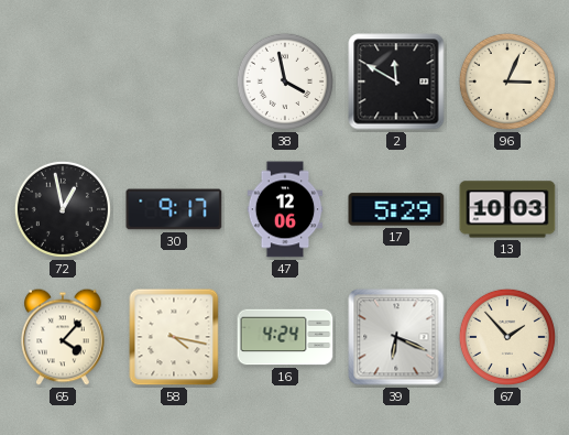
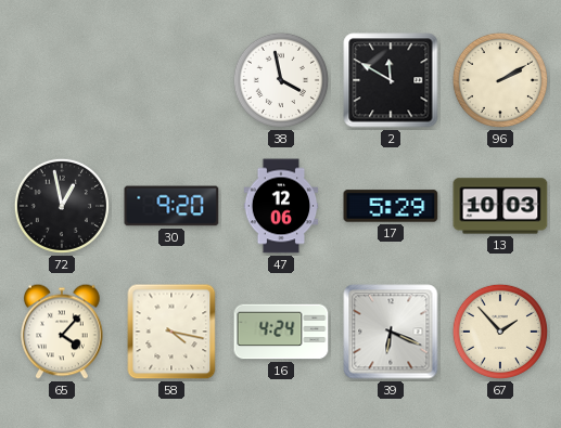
96: 3:04 -> 2:10 (500, 80)
30: 9:17 -> 9:20 (171, 206)
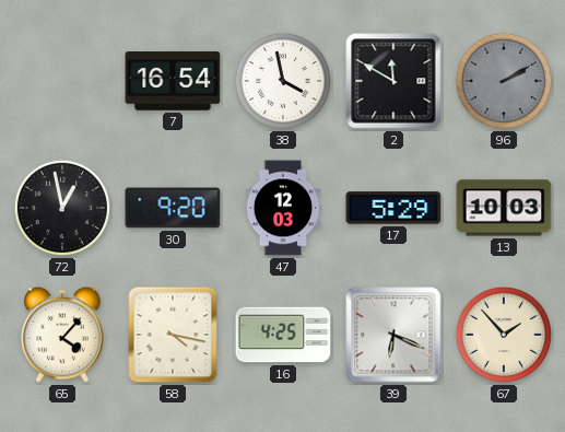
7: none -> 16:54 (173, 81)
96 dial: cream -> grey (504, 81)
47: 12:06 -> 12:03 (283, 208)
16: 4:24 -> 4:25 (283, 335)
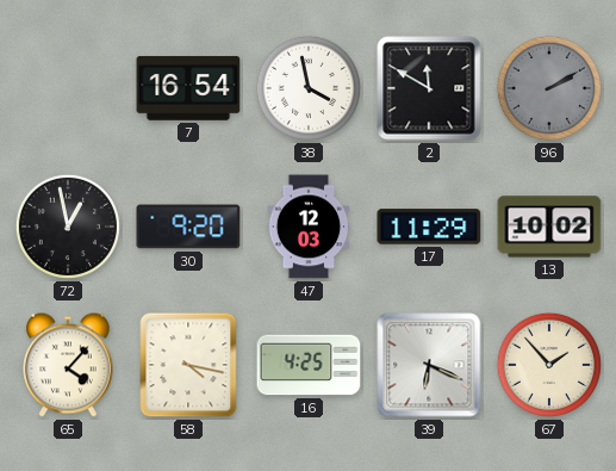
17: 5:29 -> 11:29 (429, 227)
13: 10:03 -> 10:02 (549, 227)
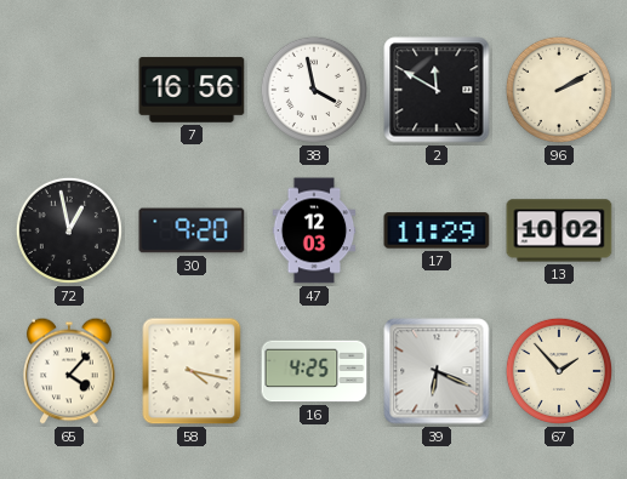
7: 16:54 -> 16:56 (192, 90)
96 dial: grey -> cream (559, 90)
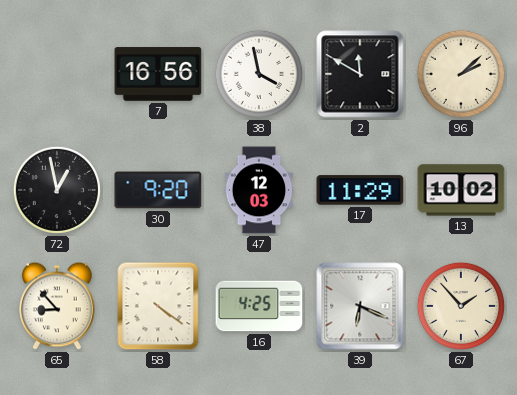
96: 2:10 -> 2:08 (461, 74)
65: 4:07 -> 8:53 (57, 306)
58: 4:17 -> 4:21 (158, 306)
